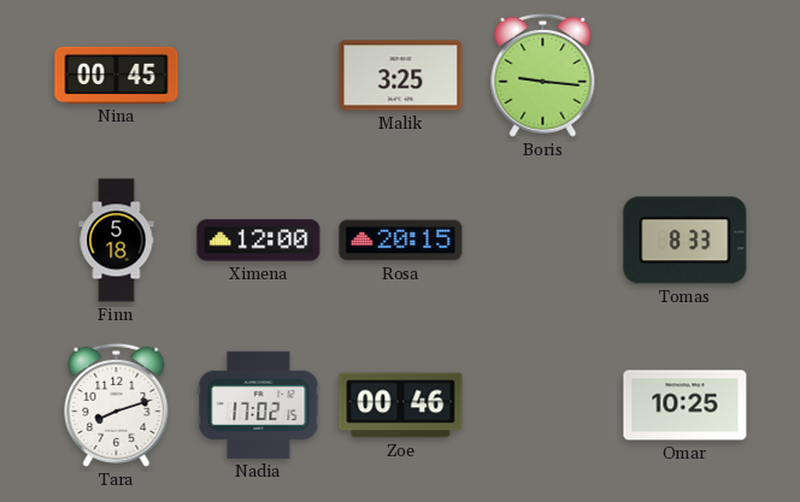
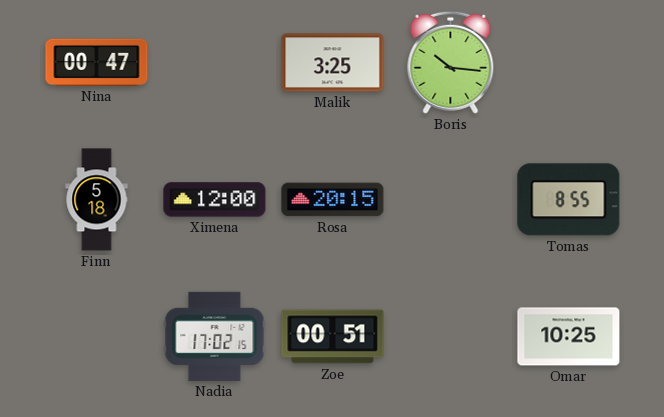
Nina: 00:45 -> 00:47 (97, 62)
Boris: 9:16 -> 10:16 (451, 62)
Tomas: 8:33 -> 8:55 (569, 200)
Tara: 8:12 -> none (117, 404)
Zoe: 00:46 -> 00:51 (333, 337)
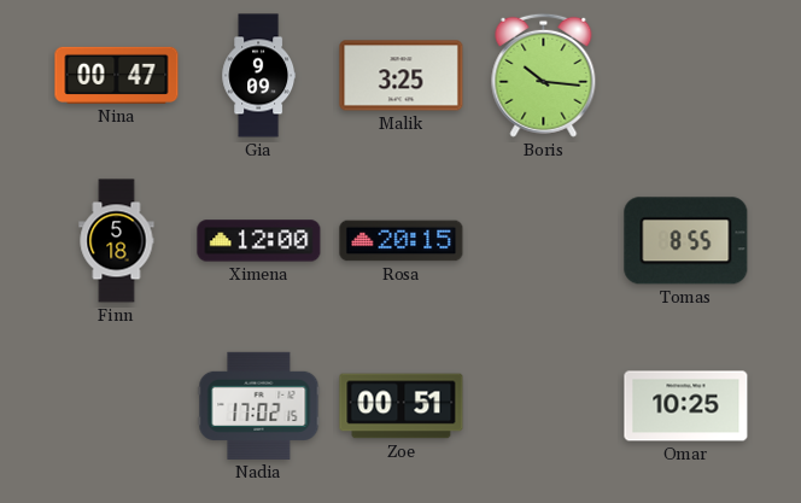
Gia: none -> 9:09 (259, 76)
